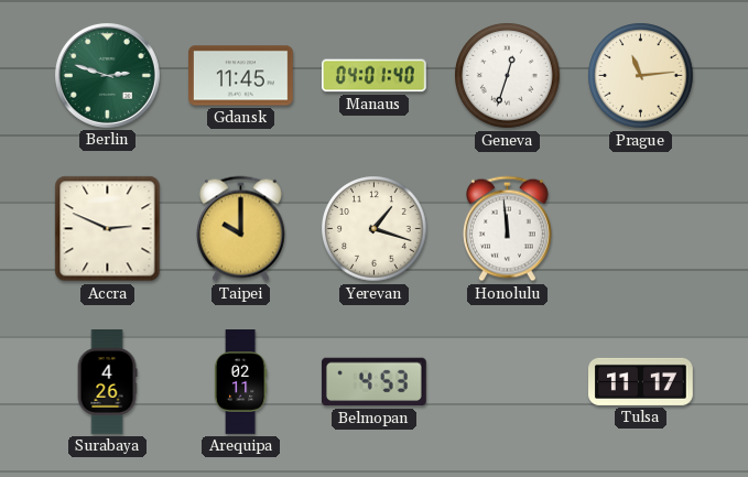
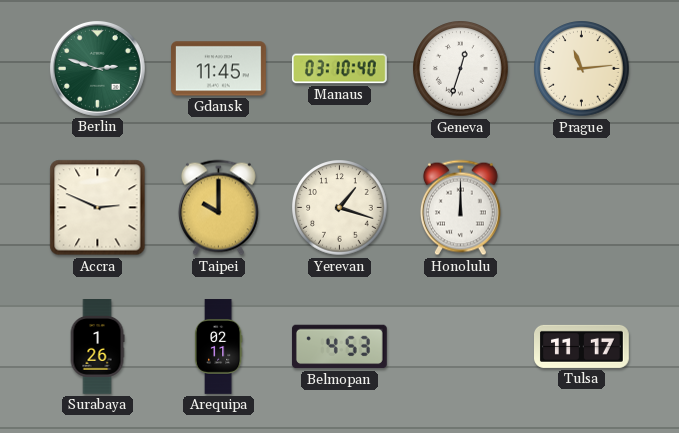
Manaus: 04:01 -> 03:10 (339, 69)
Honolulu: 11:59 -> 12:00 (460, 208)
Surabaya: 4:26 -> 1:26 (97, 347)
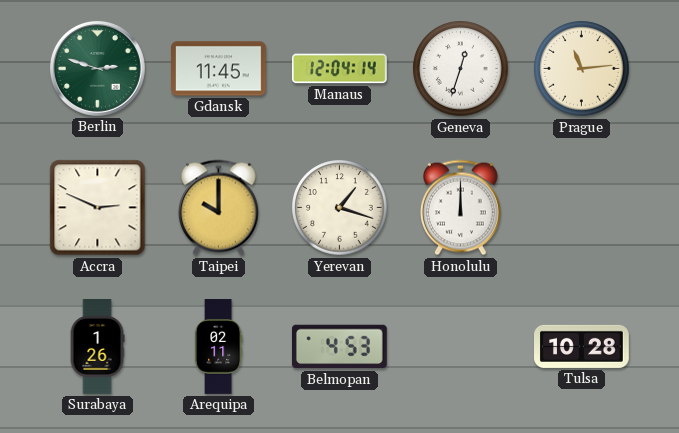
Manaus: 03:10 -> 12:04 (339, 69)
Tulsa: 11:17 -> 10:28 (582, 346)
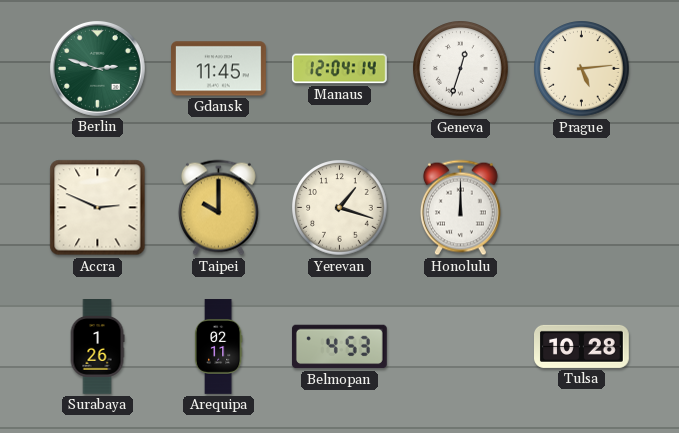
Prague: 11:14 -> 5:14 (582, 69)
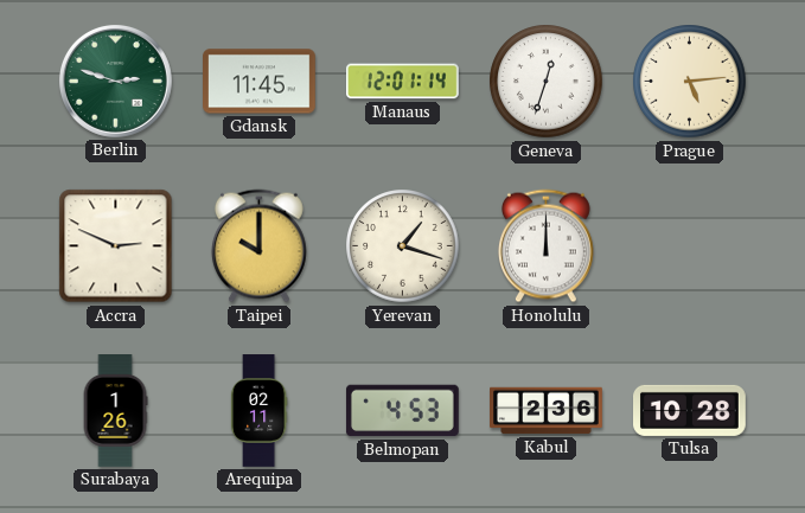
Manaus: 12:04 -> 12:01 (402, 82)
Kabul: none -> 2:36 (547, 411)
